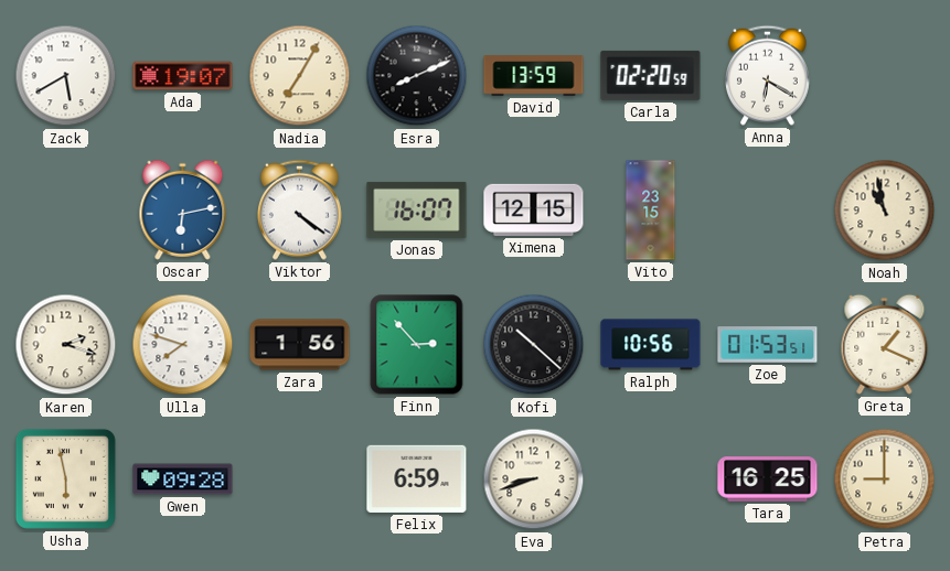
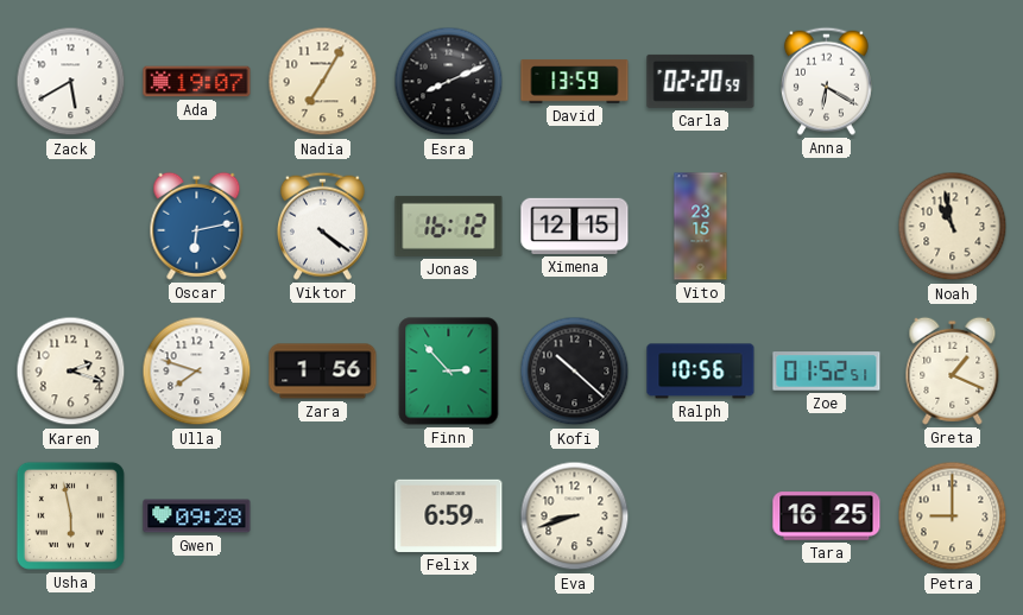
Jonas: 16:07 -> 16:12 (449, 226)
Zoe: 01:53 -> 01:52 (827, 372)
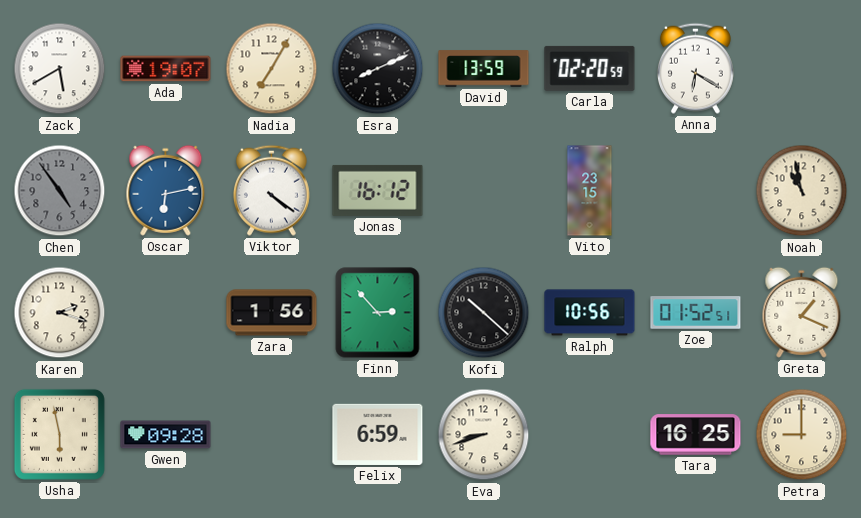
Chen: none -> 4:54 (60, 191)
Ximena: 12:15 -> none (575, 226)
Ulla: 7:48 -> none (197, 372)
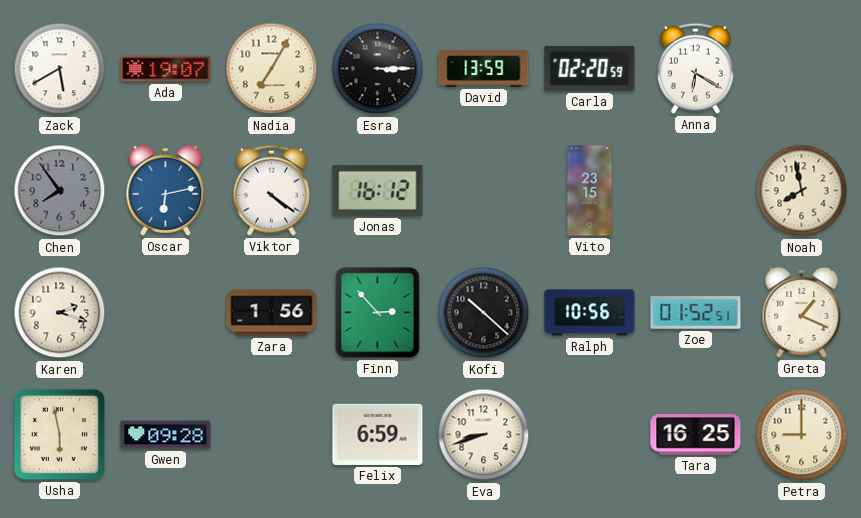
Esra: 8:11 -> 3:15 (378, 69)
Chen: 4:54 -> 7:54 (60, 191)
Noah: 10:58 -> 7:58 (802, 191)
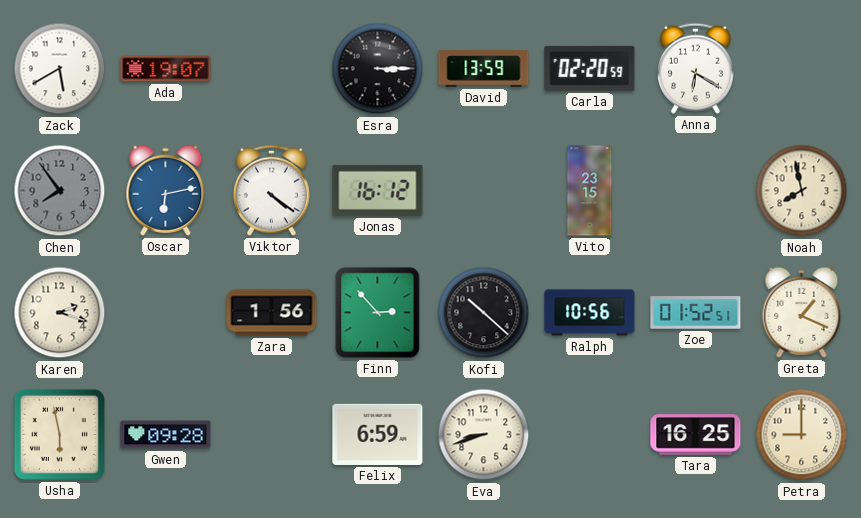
Nadia: 7:05 -> none (272, 69)
